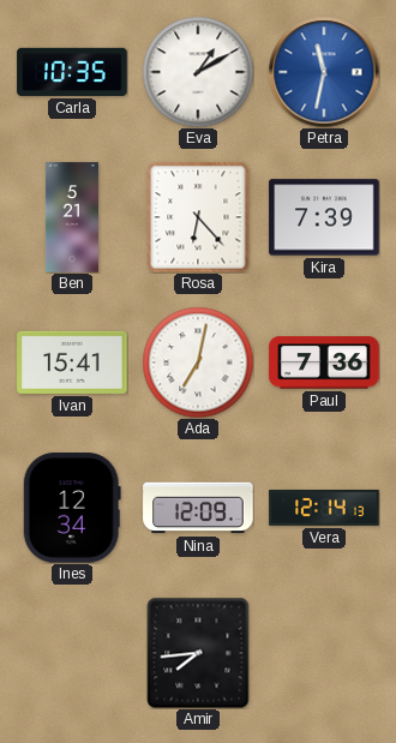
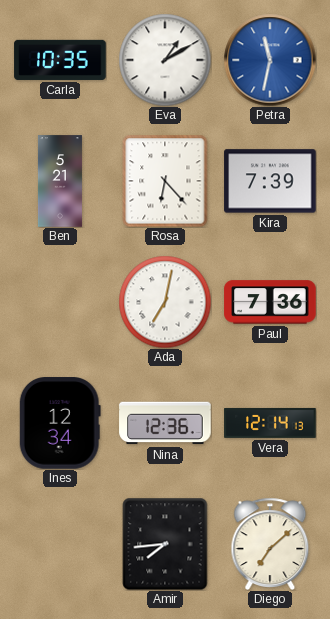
Ivan: 15:41 -> none (72, 362)
Nina: 12:09 -> 12:36 (165, 423)
Diego: none -> 7:08 (270, 543)
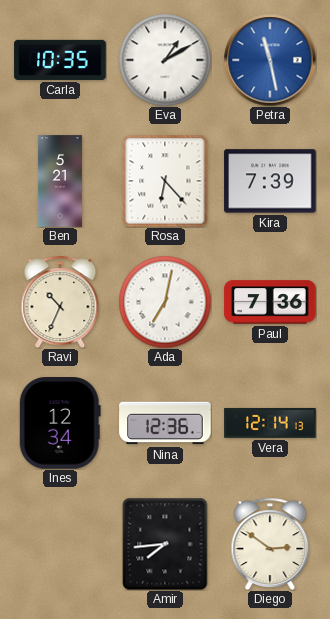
Petra: 11:32 -> 11:28 (270, 60)
Ravi: none -> 10:34 (60, 301)
Diego: 7:08 -> 2:51 (270, 543)
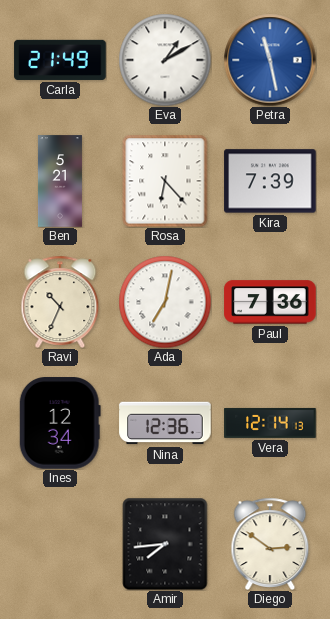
Carla: 10:35 -> 21:49 (60, 60)
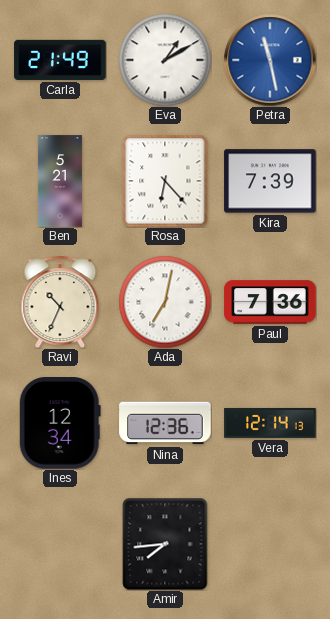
Diego: 2:51 -> none (270, 543)
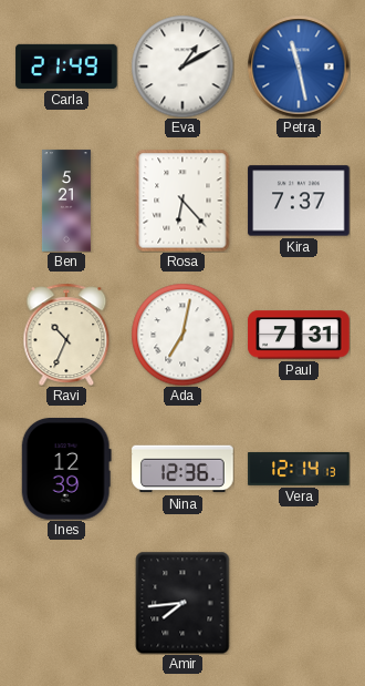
Kira: 7:39 -> 7:37 (299, 201)
Paul: 7:36 -> 7:31 (299, 335)
Ines: 12:34 -> 12:39 (66, 469)
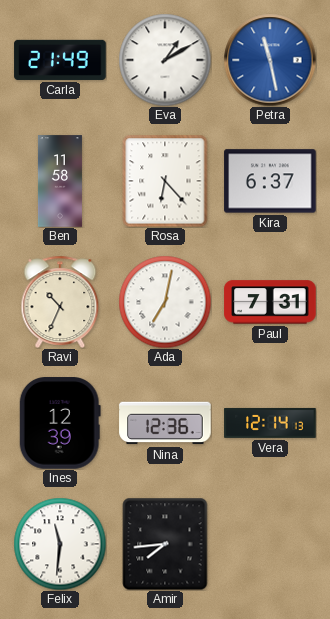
Ben: 5:21 -> 11:58 (60, 181)
Kira: 7:37 -> 6:37 (270, 181)
Felix: none -> 11:31 (60, 544)
